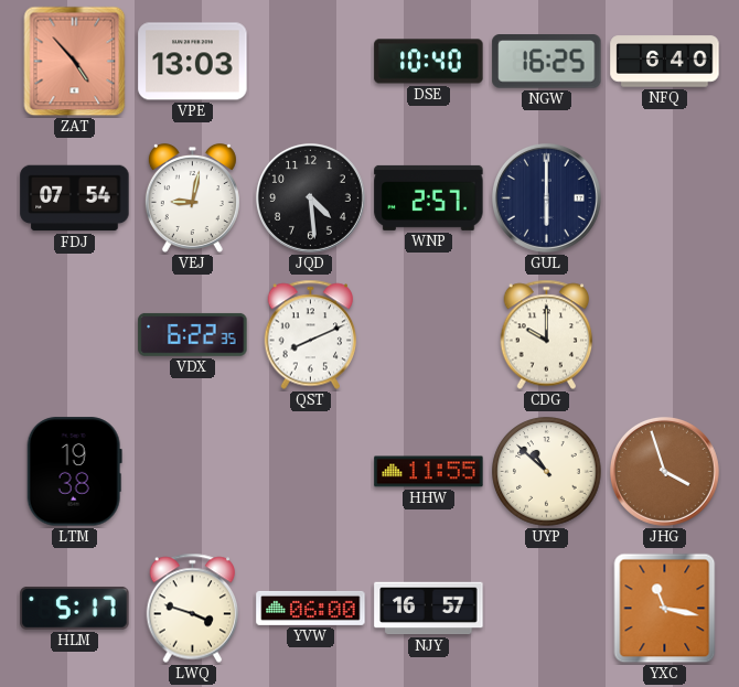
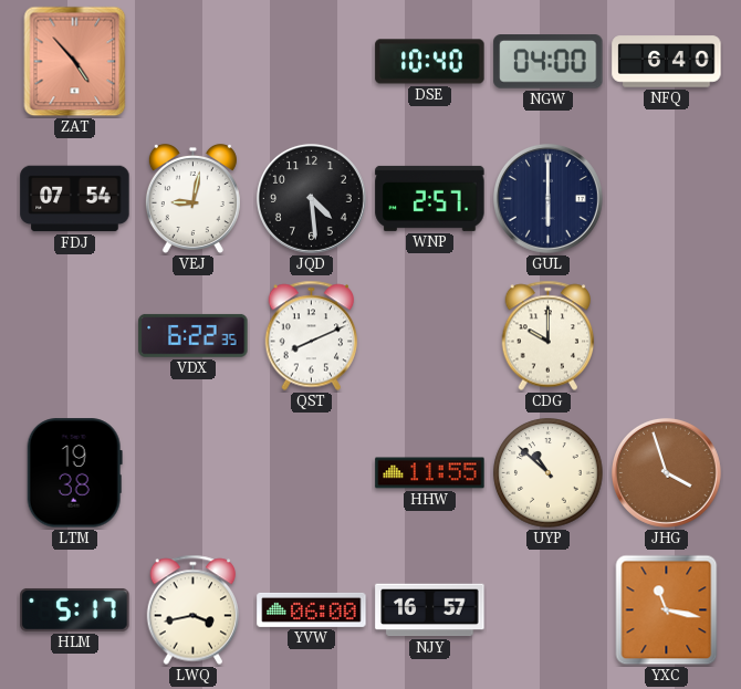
VPE: 13:03 -> none (193, 62)
NGW: 16:25 -> 04:00 (549, 62)
LWQ: 3:48 -> 3:43 (194, 610)
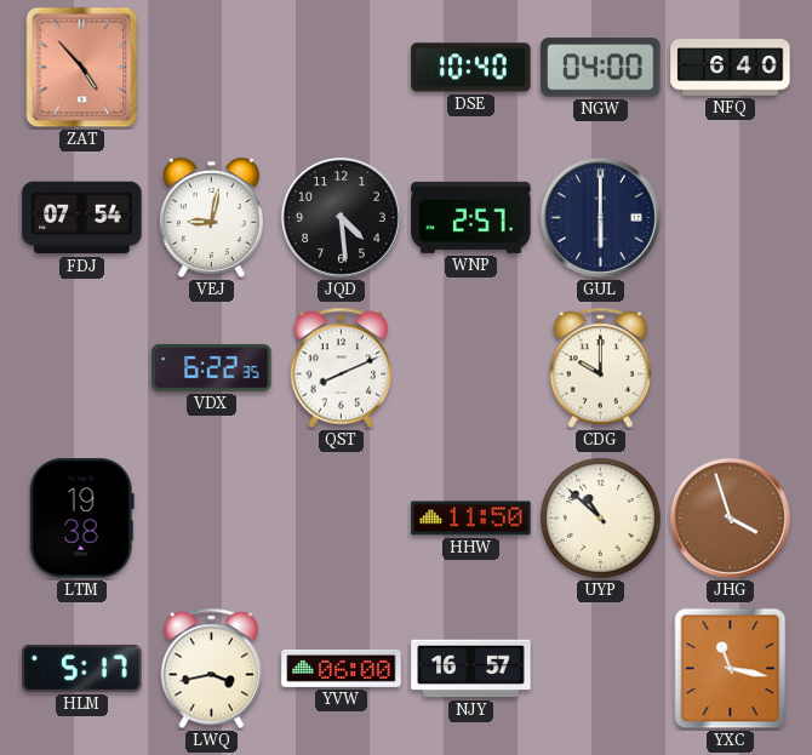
HHW: 11:55 -> 11:50 (471, 519)
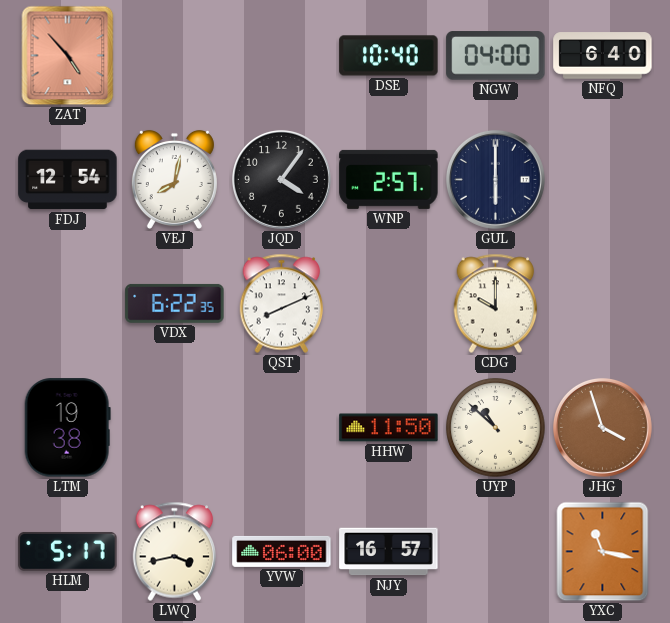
FDJ: 07:54 -> 12:54 (68, 180)
VEJ: 9:02 -> 8:02 (174, 179)
JQD: 4:29 -> 4:06 (281, 179)
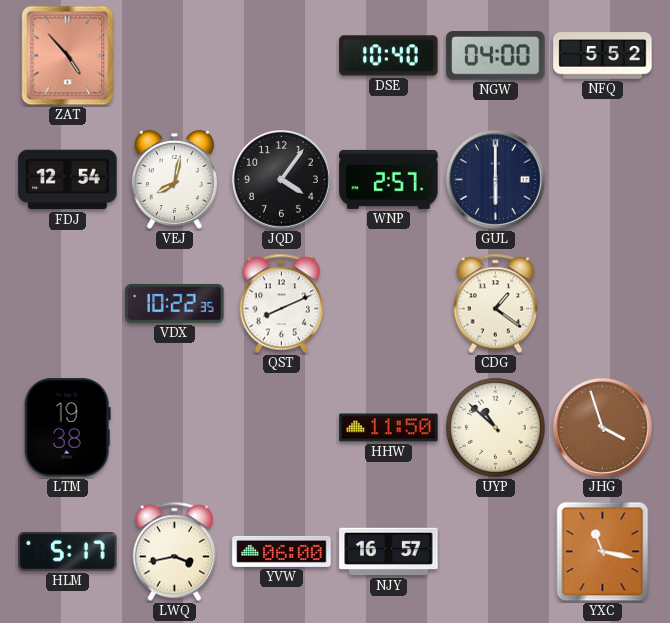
NFQ: 6:40 -> 5:52 (603, 56)
VDX: 6:22 -> 10:22 (175, 303)
CDG: 10:00 -> 1:21 (496, 304)
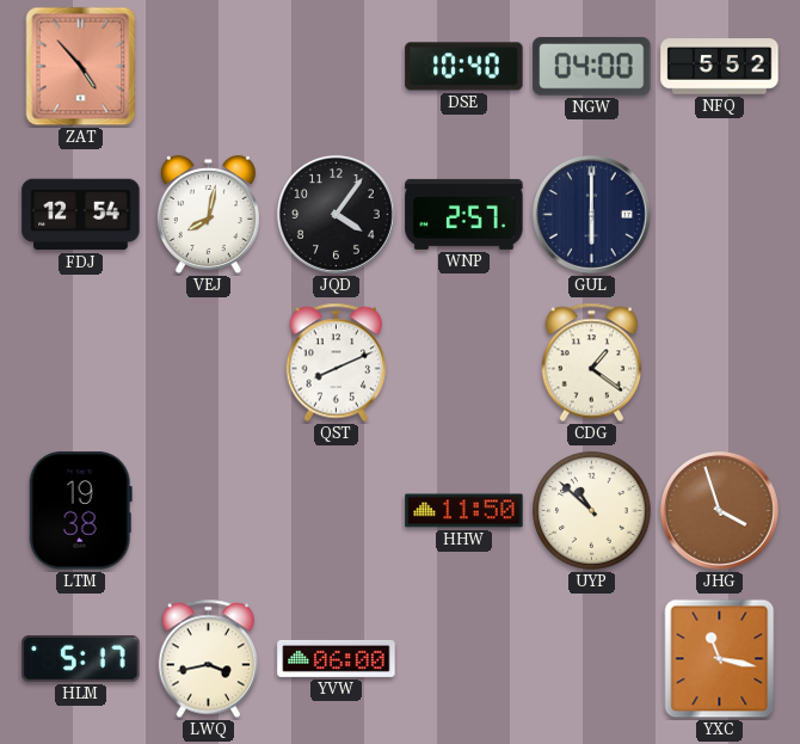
VDX: 10:22 -> none (175, 303)
NJY: 16:57 -> none (389, 552)
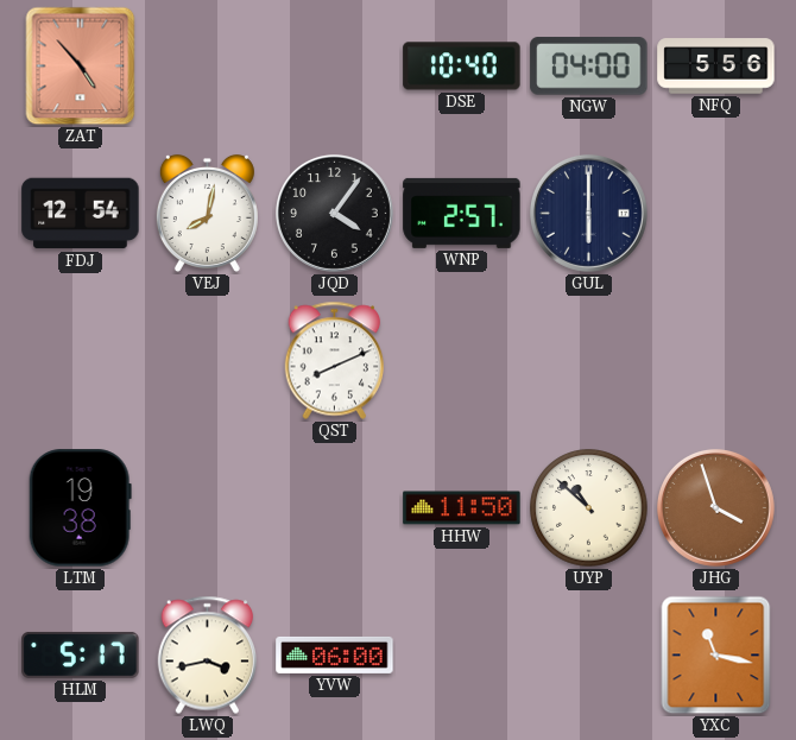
NFQ: 5:52 -> 5:56 (716, 67)
CDG: 1:21 -> none (592, 363)
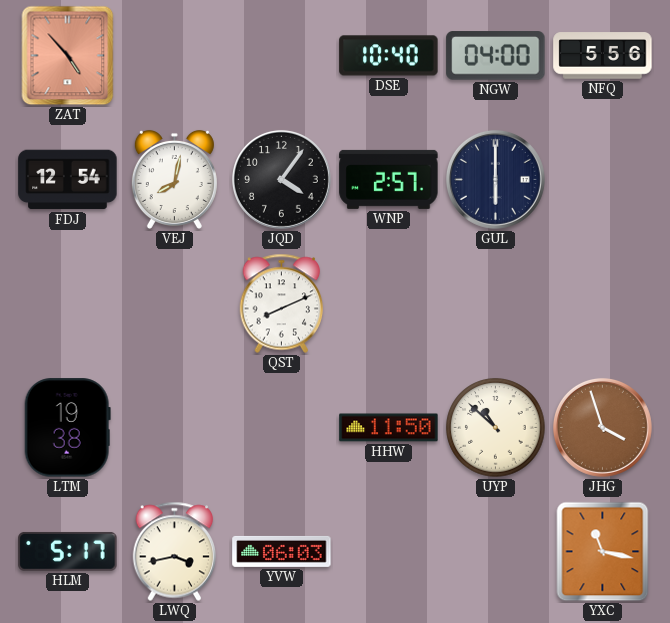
YVW: 06:00 -> 06:03 (282, 551)
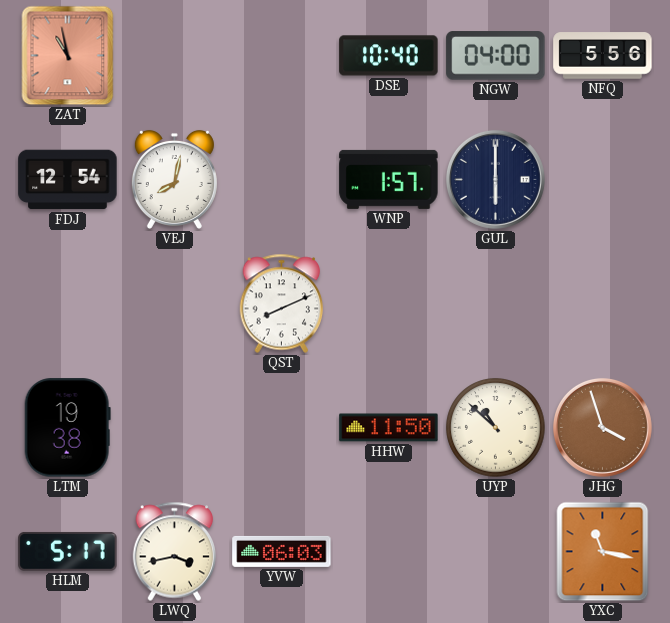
ZAT: 4:53 -> 10:58 (68, 56)
JQD: 4:06 -> none (281, 179)
WNP: 2:57 -> 1:57 (389, 179)
